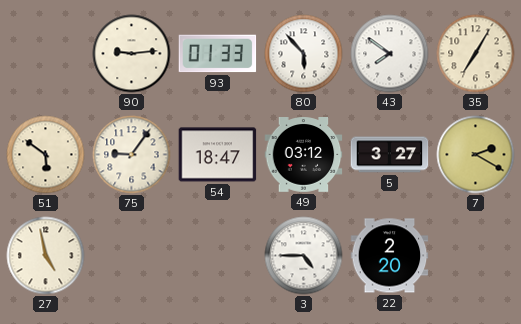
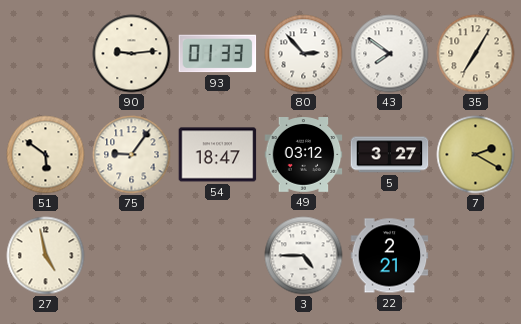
80: 5:53 -> 2:53 (304, 54)
22: 2:20 -> 2:21 (390, 256)
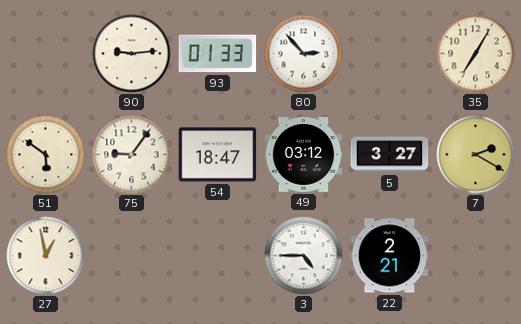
43: 7:51 -> none (390, 54)
27: 4:58 -> 12:58 (46, 256)
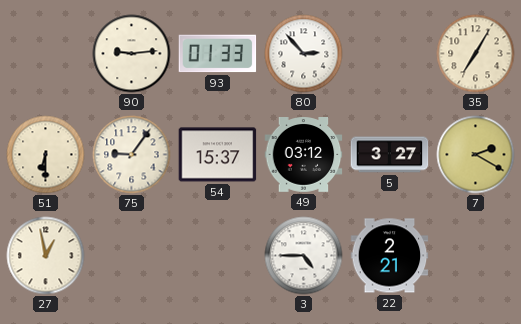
51: 5:51 -> 6:30 (46, 155)
54: 18:47 -> 15:37 (218, 155)
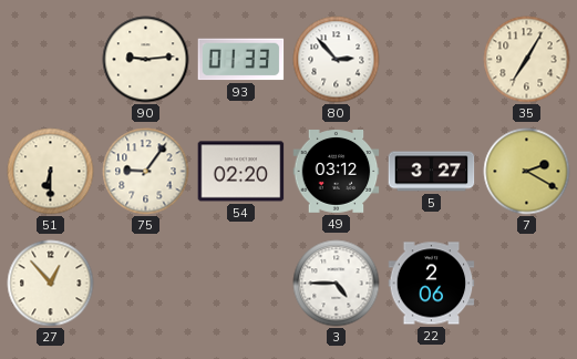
54: 15:37 -> 02:20 (241, 172)
27: 12:58 -> 12:53 (51, 284)
22: 2:21 -> 2:06 (432, 284)
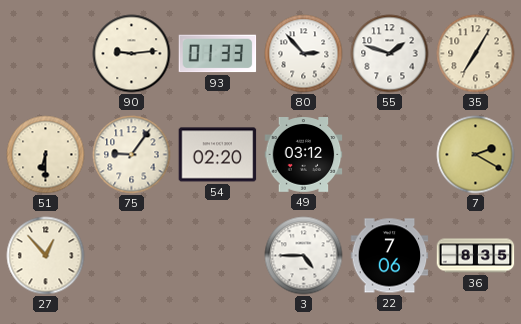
55: none -> 1:48 (390, 54)
5: 3:27 -> none (432, 172)
22: 2:06 -> 7:06 (390, 256)
36: none -> 8:35 (476, 256)
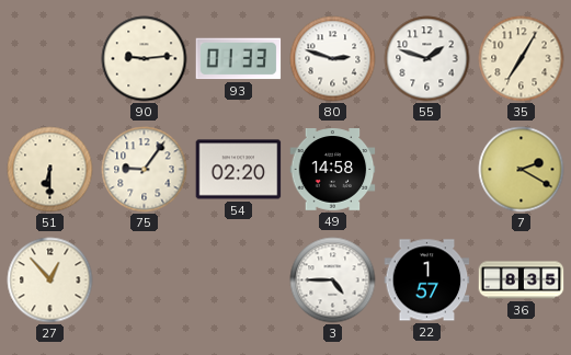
80: 2:53 -> 2:48 (333, 59)
49: 03:12 -> 14:58 (333, 170)
22: 7:06 -> 1:57 (427, 280)
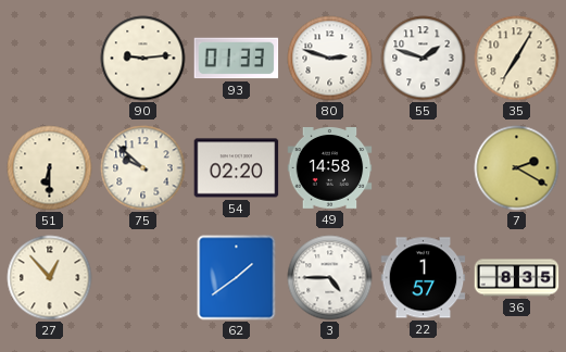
75: 9:06 -> 9:52 (143, 168)
62: none -> 1:39 (237, 278)
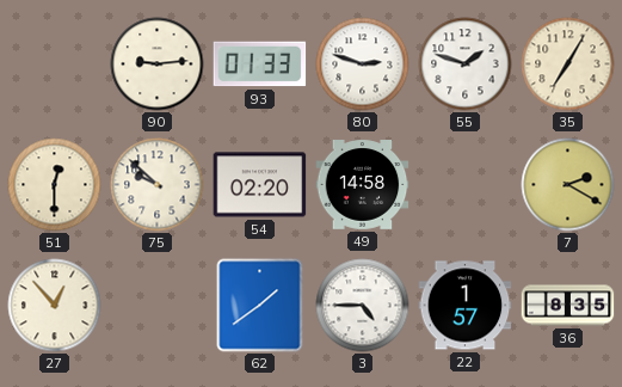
51: 6:30 -> 12:30 (55, 185)
